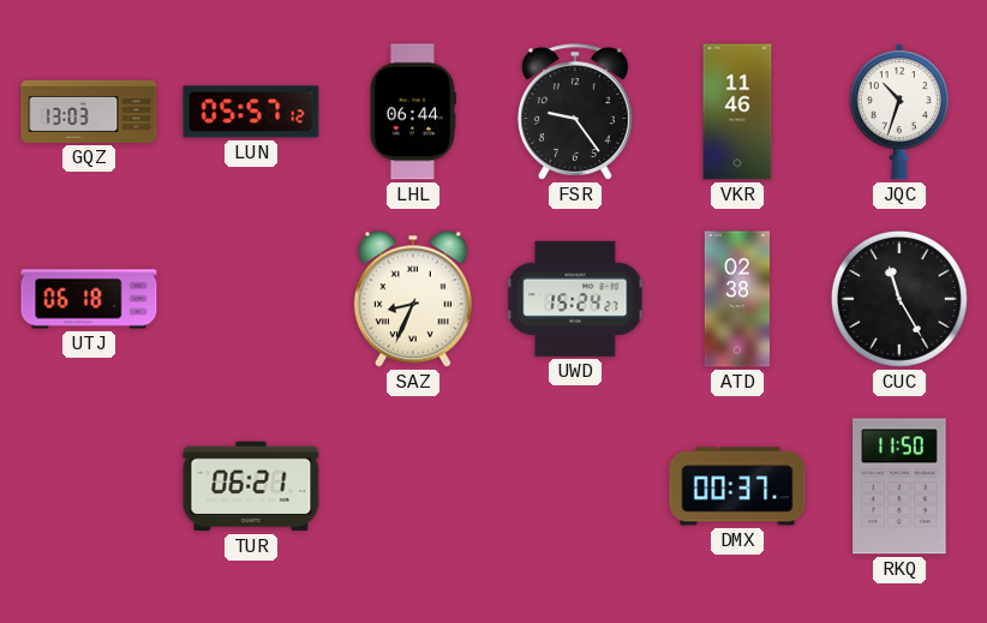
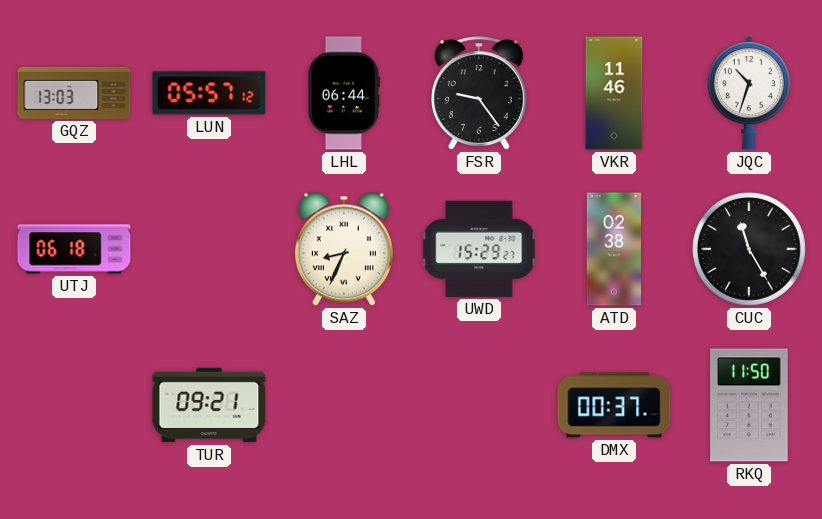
UWD: 15:24 -> 15:29 (479, 249)
TUR: 06:21 -> 09:21 (209, 405)
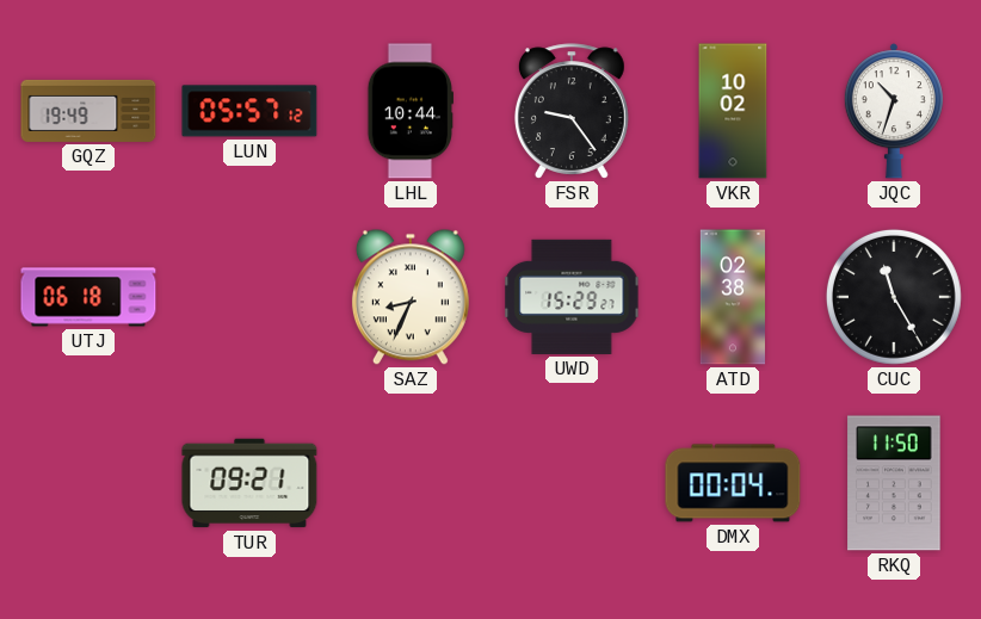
GQZ: 13:03 -> 19:49 (88, 111)
LHL: 06:44 -> 10:44 (409, 111)
VKR: 11:46 -> 10:02 (733, 111)
DMX: 00:37 -> 00:04 (733, 483)
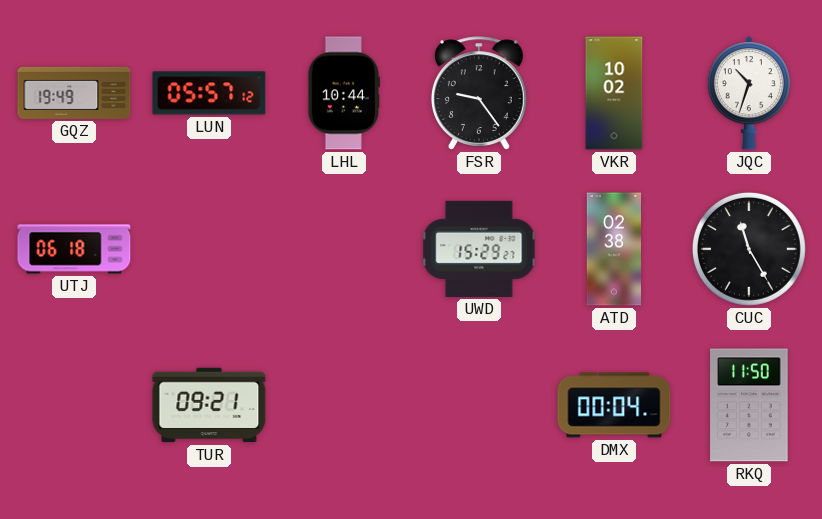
SAZ: 8:34 -> none (411, 297)
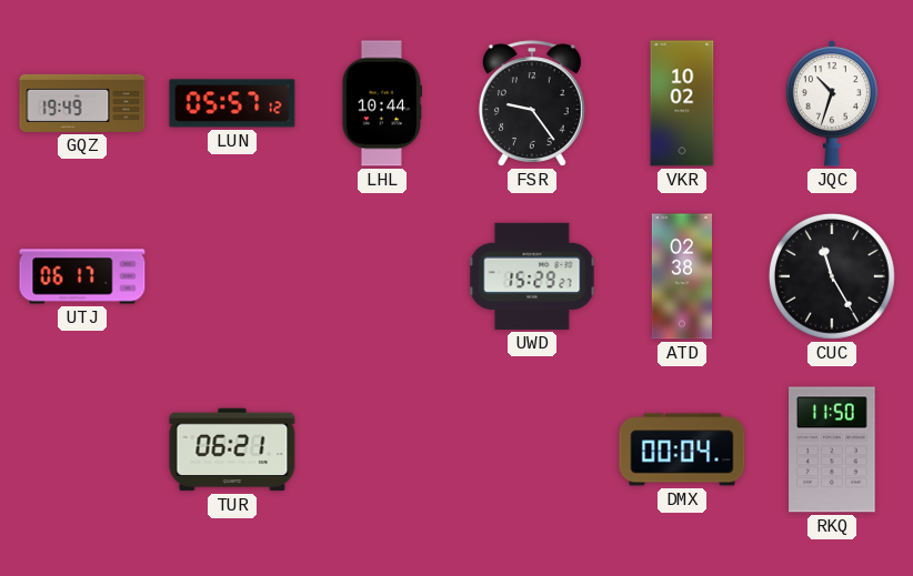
UTJ: 06:18 -> 06:17 (82, 276)
TUR: 09:21 -> 06:21 (232, 449)
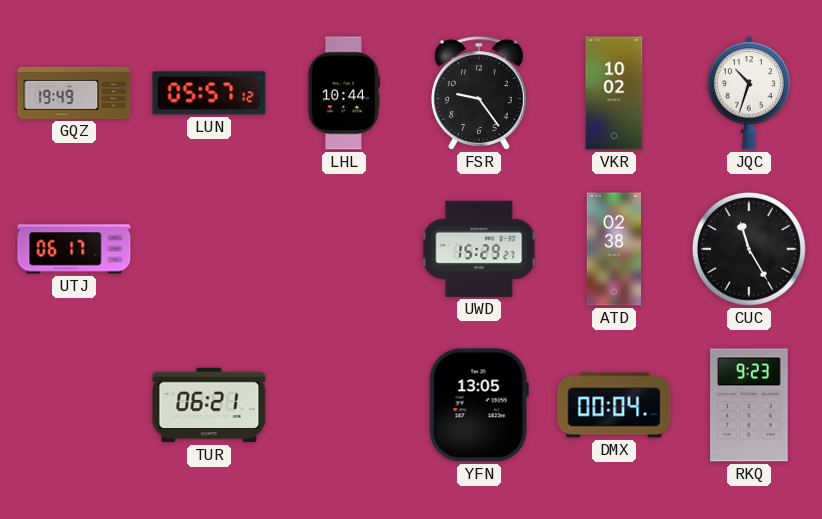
YFN: none -> 13:05 (479, 405)
RKQ: 11:50 -> 9:23 (749, 405)
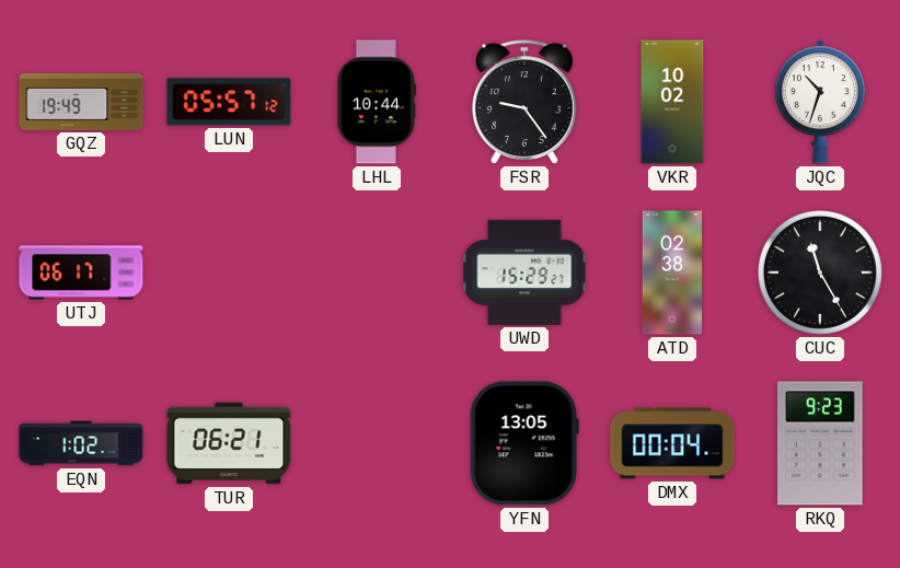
EQN: none -> 1:02 (81, 443)
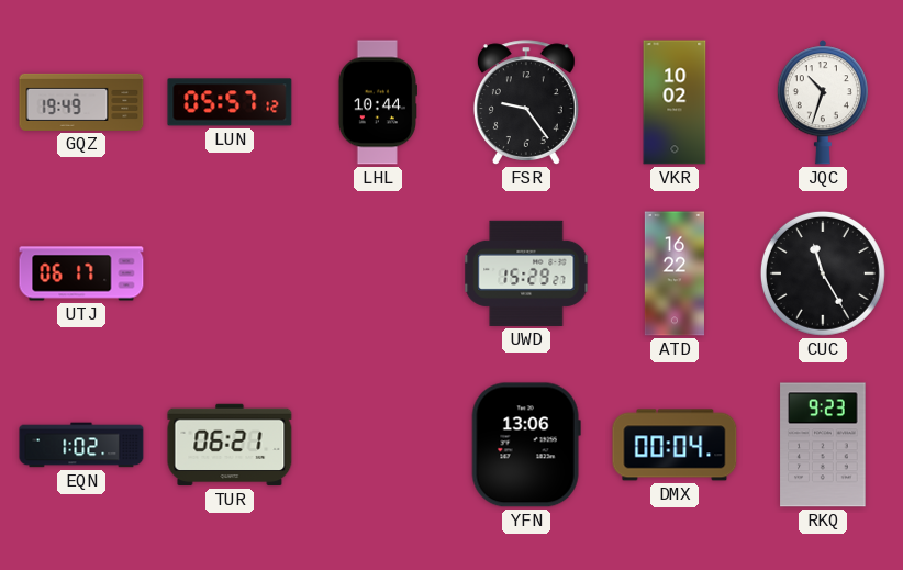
ATD: 02:38 -> 16:22 (673, 273)
YFN: 13:05 -> 13:06 (526, 445)
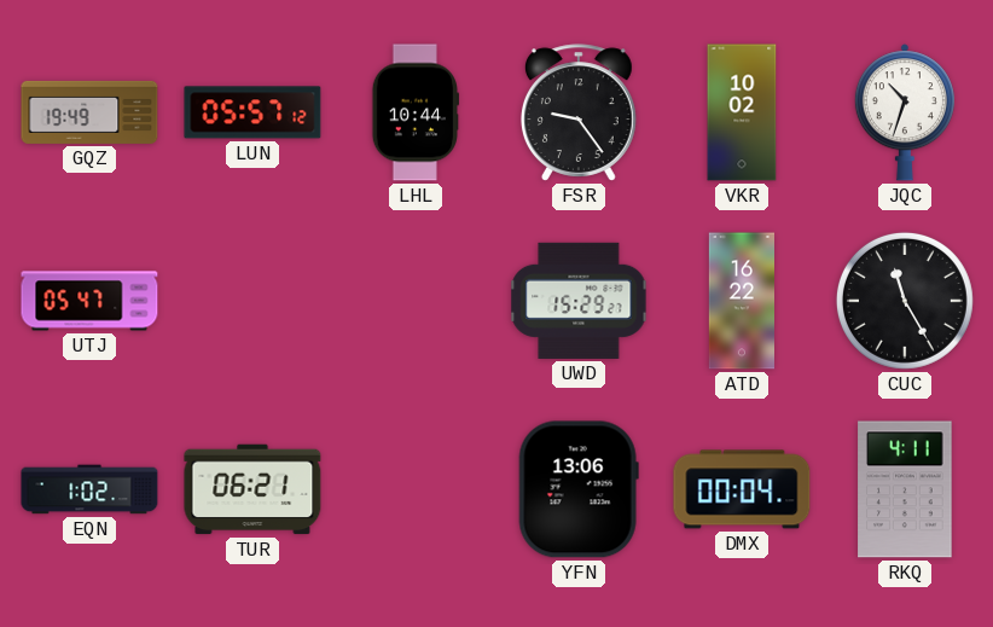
UTJ: 06:17 -> 05:47 (89, 301)
RKQ: 9:23 -> 4:11 (905, 489)
